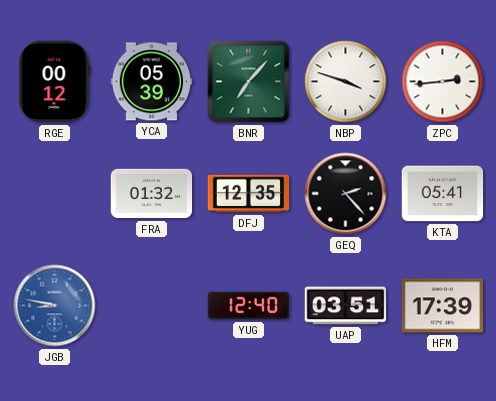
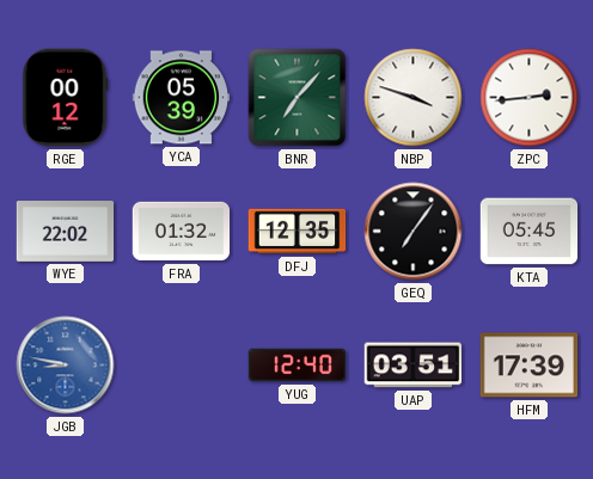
WYE: none -> 22:02 (66, 232)
GEQ: 2:23 -> 7:06 (414, 232)
KTA: 05:41 -> 05:45 (530, 232)
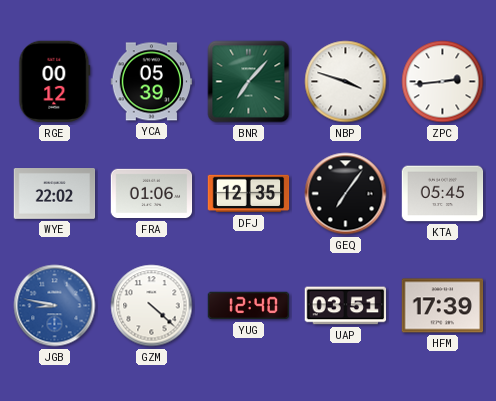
FRA: 01:32 -> 01:06 (152, 194)
GZM: none -> 4:22 (152, 306)
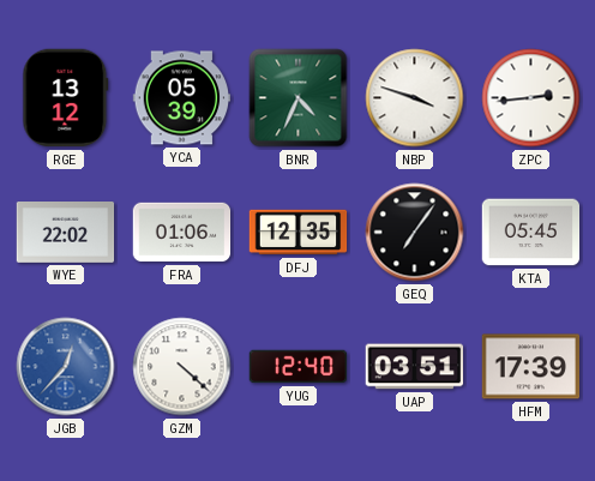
RGE: 00:12 -> 13:12 (66, 98)
BNR: 7:07 -> 4:34 (299, 98)
JGB: 8:47 -> 12:37 (66, 367)
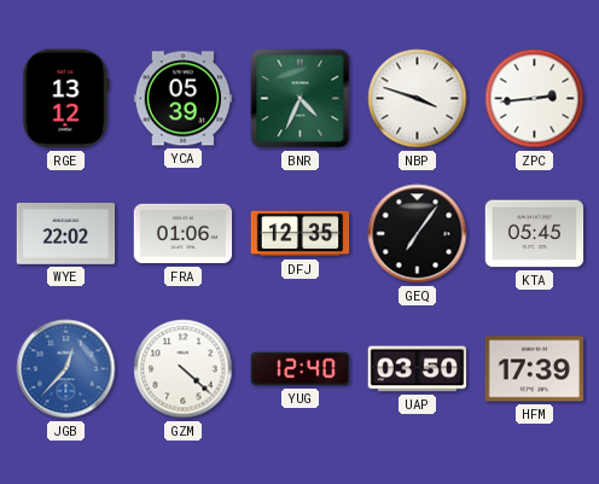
UAP: 03:51 -> 03:50 (418, 369)
